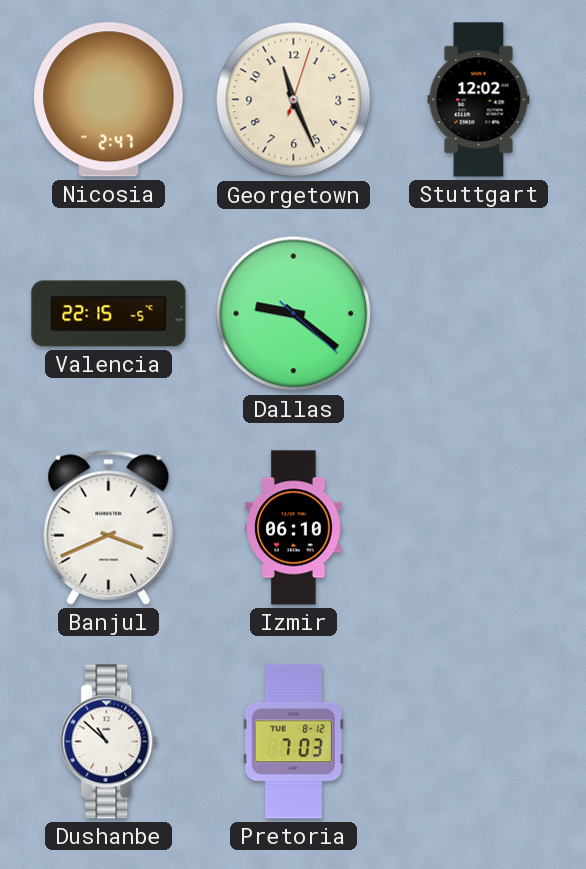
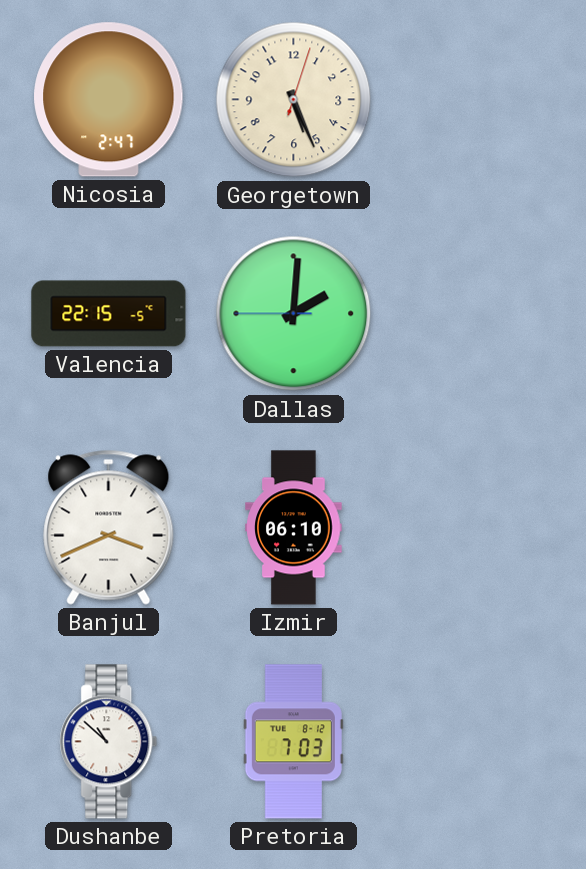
Georgetown: 11:26 -> 5:26 (294, 100)
Stuttgart: 12:02 -> none (479, 100)
Dallas: 9:21 -> 2:00 (294, 314)
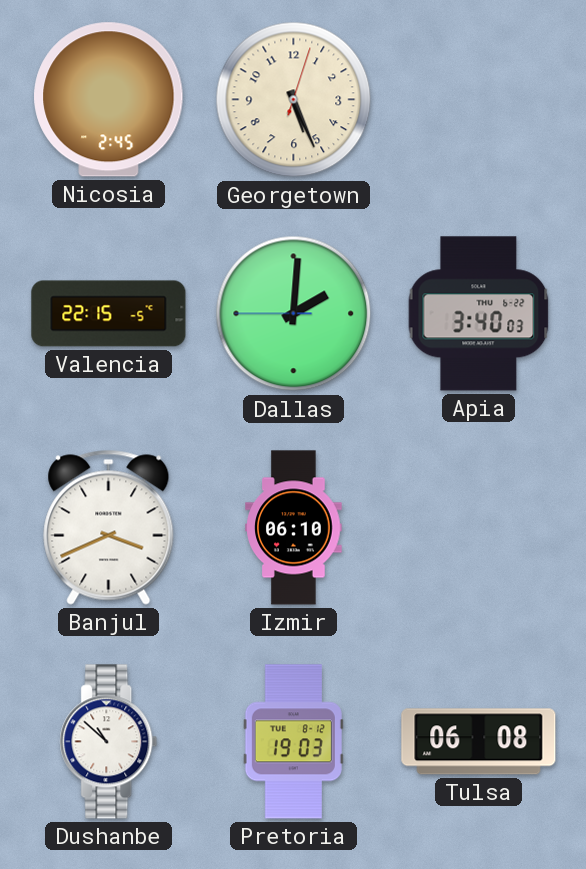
Nicosia: 2:47 -> 2:45 (109, 100)
Apia: none -> 3:40 (479, 314)
Pretoria: 7:03 -> 19:03 (293, 742)
Tulsa: none -> 06:08 (479, 742)
